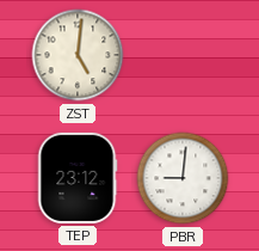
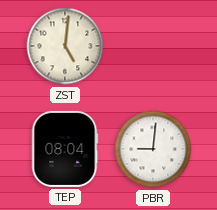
TEP: 23:12 -> 08:04 (65, 149)
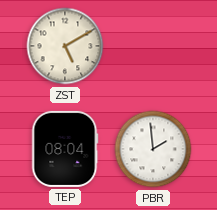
ZST: 5:01 -> 5:10 (65, 46)
PBR: 9:01 -> 1:59 (153, 149)
